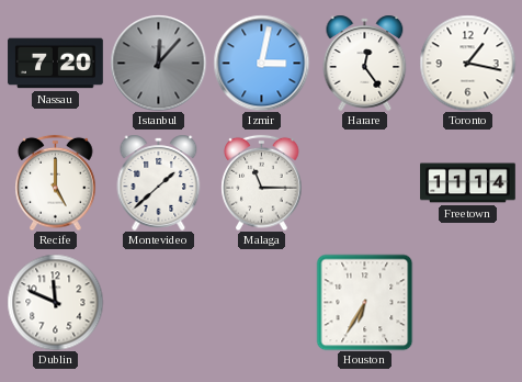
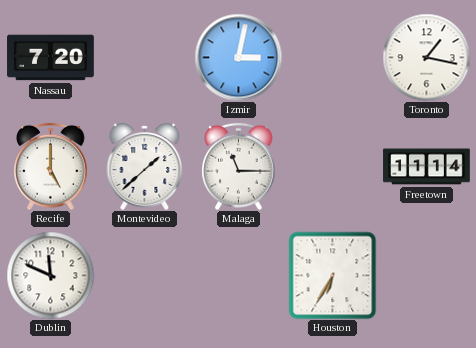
Istanbul: 12:07 -> none (158, 63)
Harare: 12:24 -> none (365, 63)
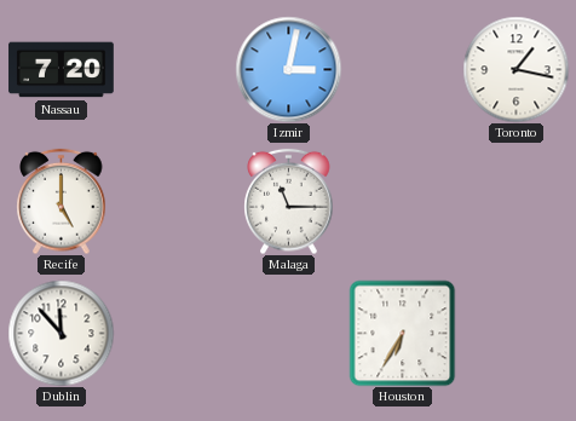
Montevideo: 1:38 -> none (145, 166)
Freetown: 11:14 -> none (427, 167)
Dublin: 11:49 -> 11:53 (61, 333)
